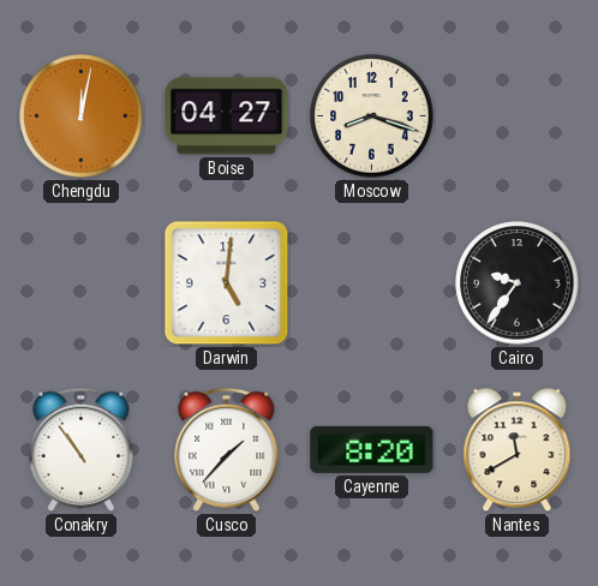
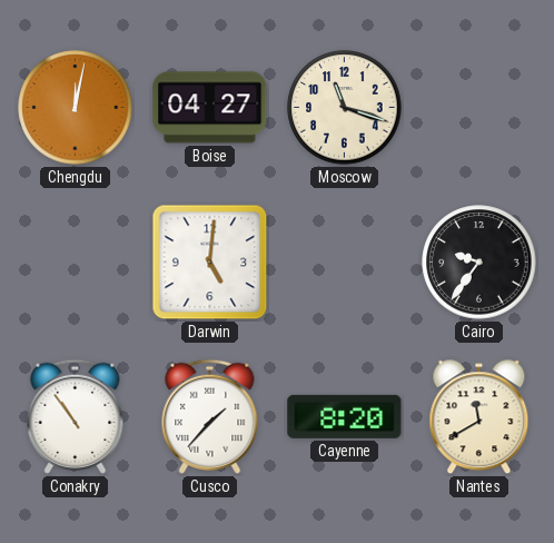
Moscow: 8:18 -> 11:18 (345, 108)
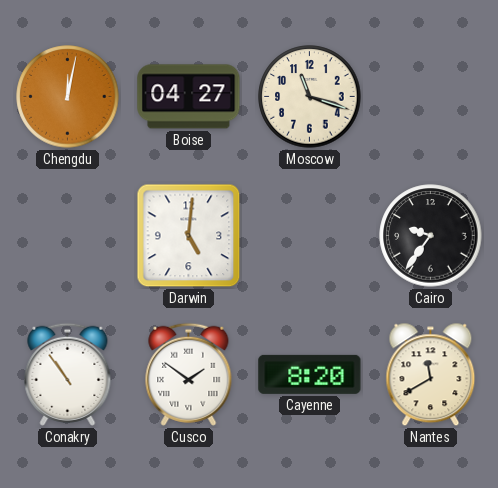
Cusco: 1:37 -> 1:51 (189, 374)
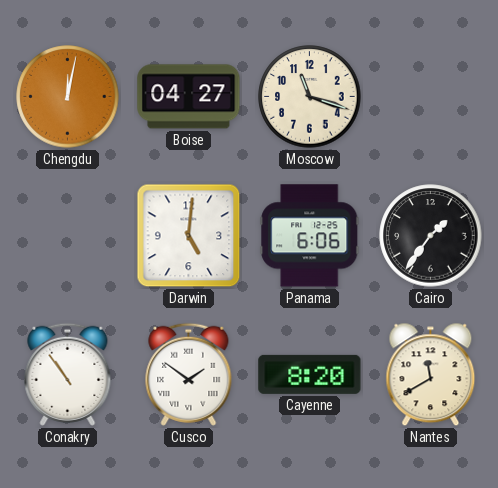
Panama: none -> 6:06 (310, 236)
Cairo: 9:36 -> 1:36 (431, 236)
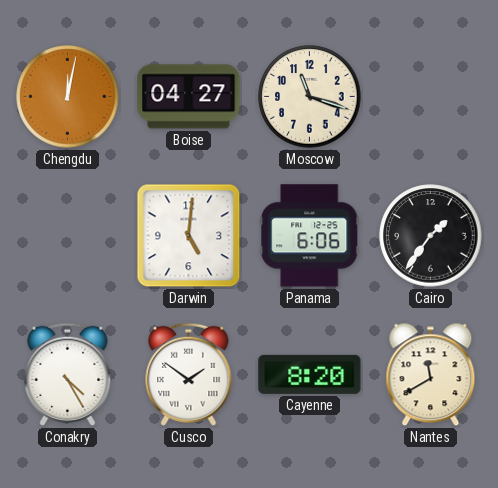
Conakry: 10:54 -> 4:25 (68, 374)
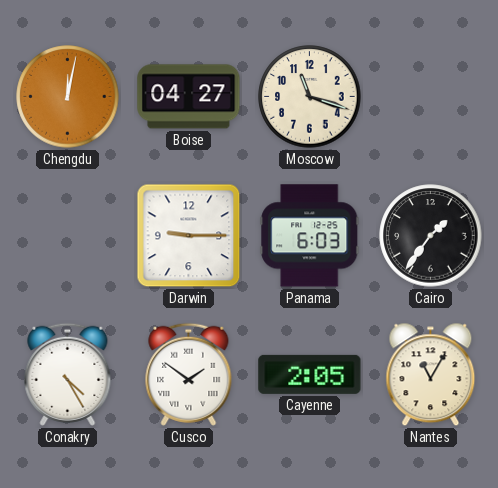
Darwin: 5:01 -> 9:15 (189, 236)
Panama: 6:06 -> 6:03 (310, 236)
Cayenne: 8:20 -> 2:05 (310, 374)
Nantes: 11:40 -> 11:05 (431, 375)
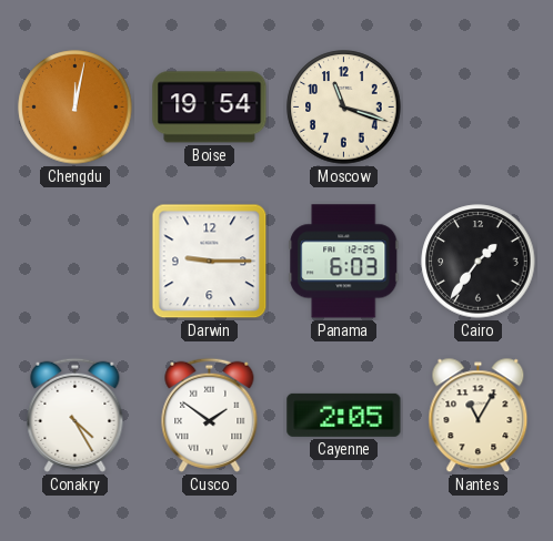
Boise: 04:27 -> 19:54 (210, 108)
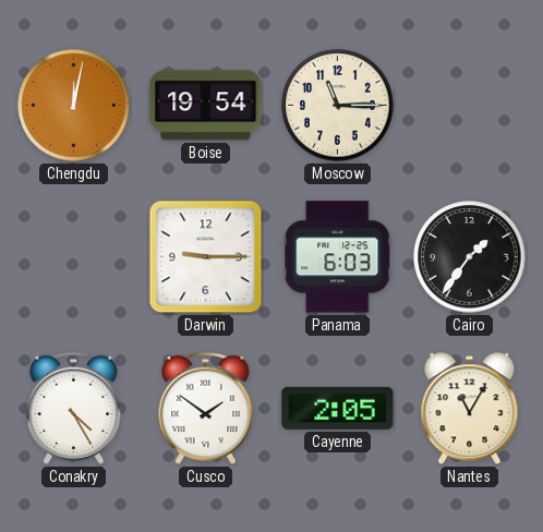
Moscow: 11:18 -> 11:15 (338, 106)
